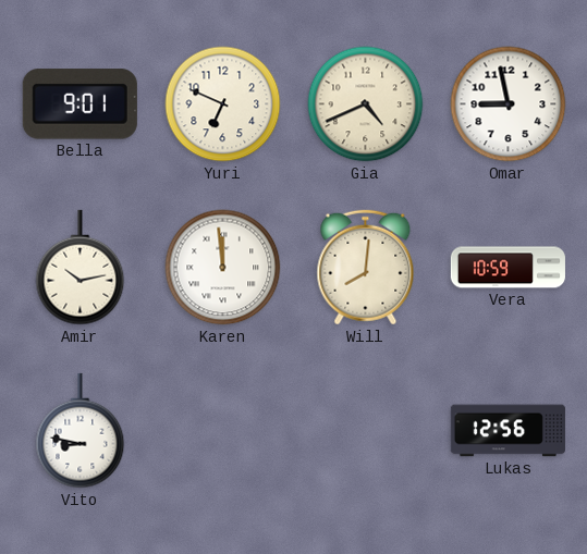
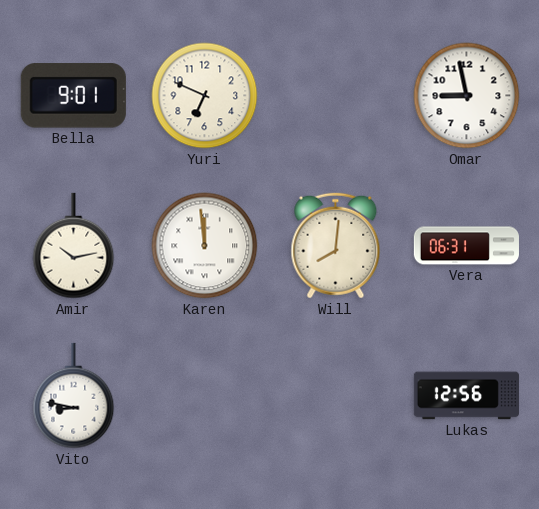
Gia: 4:41 -> none (366, 104)
Vera: 10:59 -> 06:31 (466, 246)
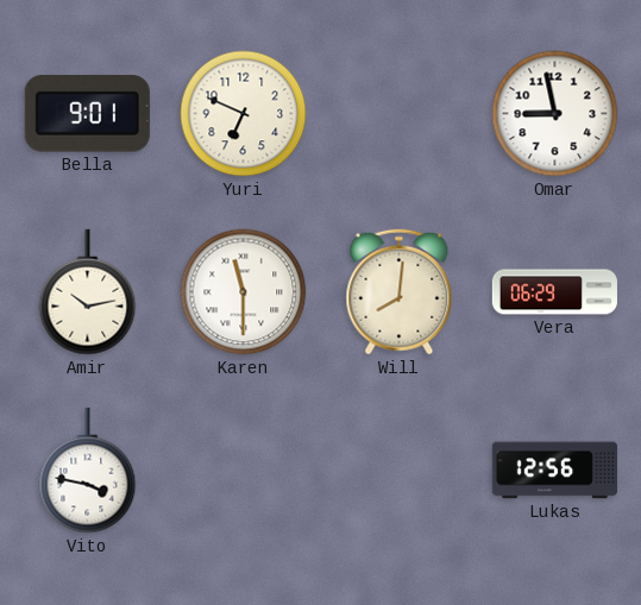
Karen: 11:59 -> 11:30 (244, 292)
Vera: 06:31 -> 06:29 (554, 292)
Vito: 8:47 -> 3:47 (88, 471)
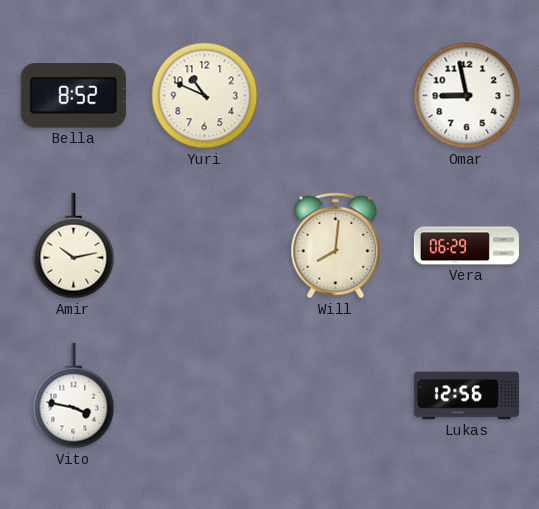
Bella: 9:01 -> 8:52 (73, 96)
Yuri: 6:49 -> 10:49 (205, 96)
Karen: 11:30 -> none (244, 292)
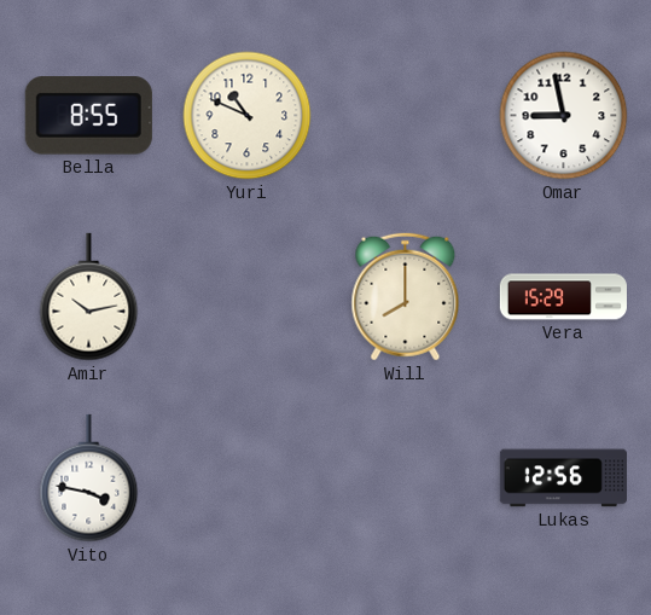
Bella: 8:52 -> 8:55 (88, 116)
Will: 8:01 -> 8:00 (406, 297)
Vera: 06:29 -> 15:29 (563, 297)
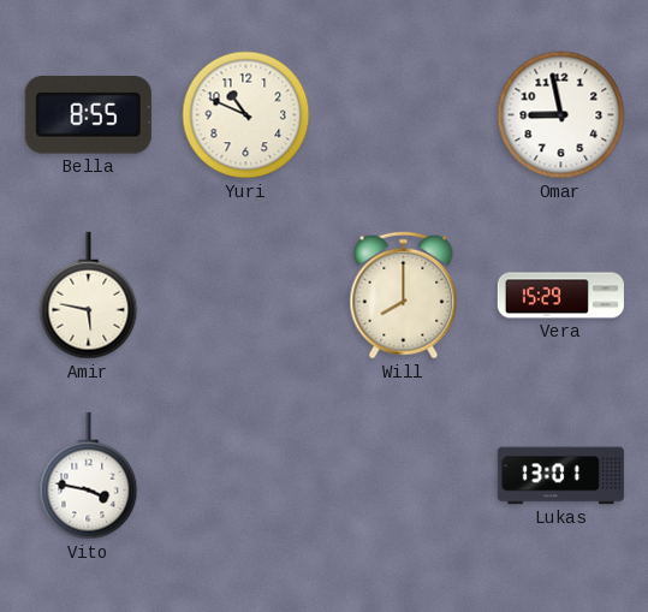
Amir: 10:13 -> 5:47 (89, 296)
Lukas: 12:56 -> 13:01 (560, 476)
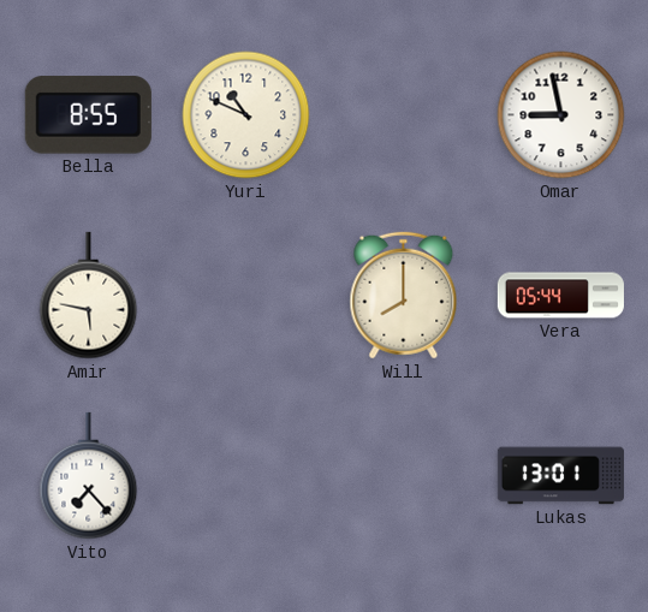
Vera: 15:29 -> 05:44 (560, 296)
Vito: 3:47 -> 7:23 (89, 476)
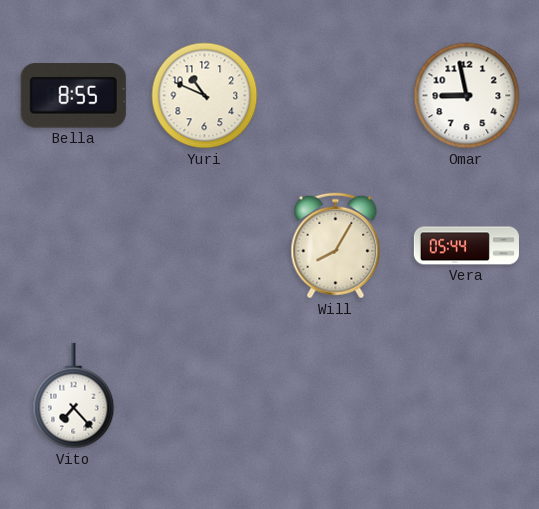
Amir: 5:47 -> none (89, 296)
Will: 8:00 -> 8:05 (336, 246)
Lukas: 13:01 -> none (560, 476)
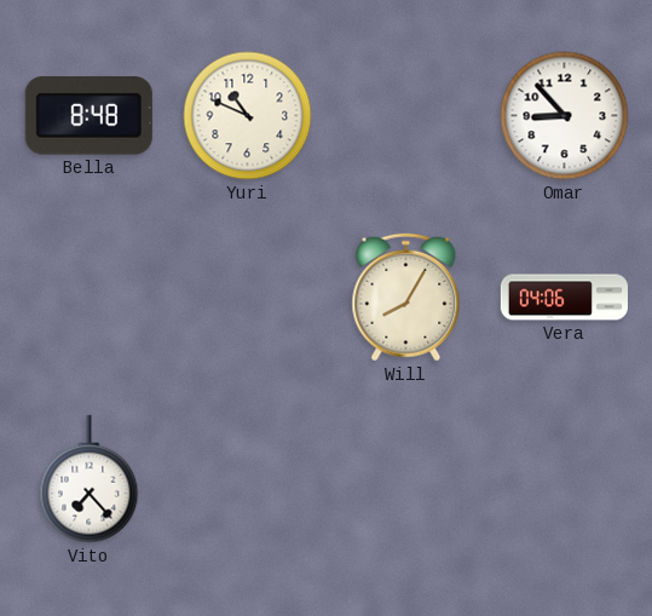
Bella: 8:55 -> 8:48 (88, 116)
Omar: 8:58 -> 8:53 (565, 116)
Vera: 05:44 -> 04:06 (564, 298)
